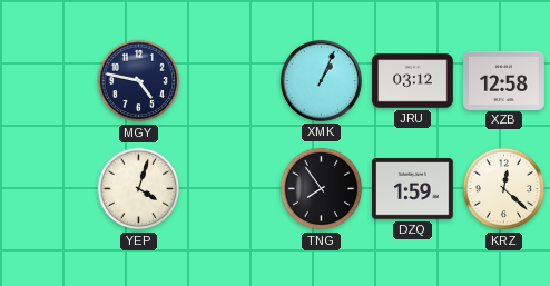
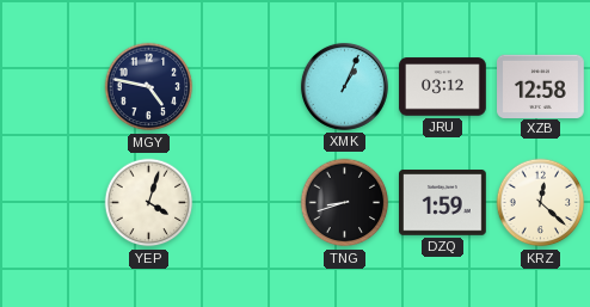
TNG: 7:54 -> 8:42 (345, 203)
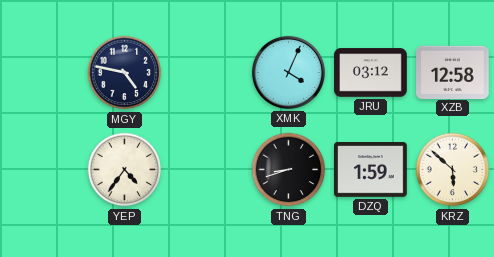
XMK: 1:04 -> 4:04 (288, 72)
YEP: 4:03 -> 4:36 (125, 170)
KRZ: 12:22 -> 5:52 (453, 170)
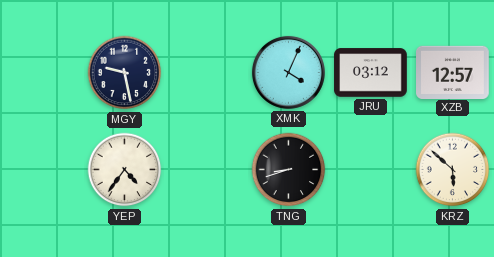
MGY: 4:47 -> 9:28 (125, 73)
XZB: 12:58 -> 12:57 (453, 72)
DZQ: 1:59 -> none (371, 170)
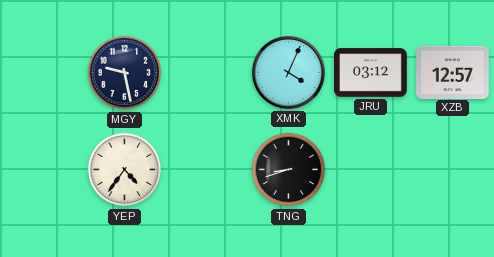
KRZ: 5:52 -> none (453, 170)
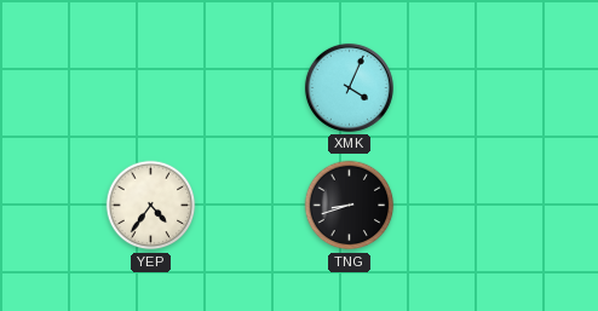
MGY: 9:28 -> none (125, 73)
JRU: 03:12 -> none (371, 73)
XZB: 12:57 -> none (453, 72)
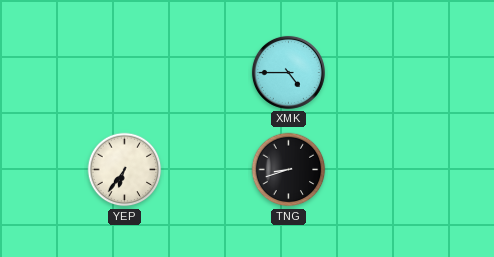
XMK: 4:04 -> 4:45 (288, 72)
YEP: 4:36 -> 6:36 (125, 170)
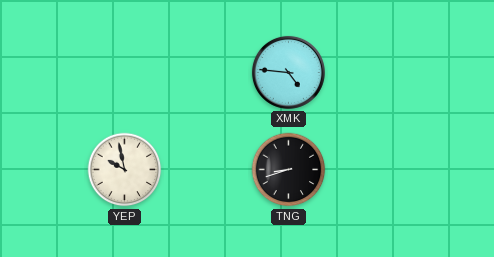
XMK: 4:45 -> 4:46 (288, 72)
YEP: 6:36 -> 9:58 (125, 170)
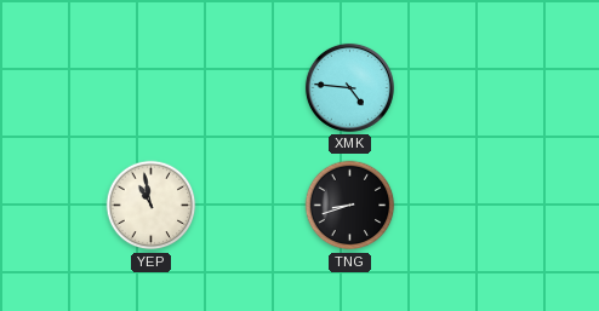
YEP: 9:58 -> 10:58 (152, 206)
